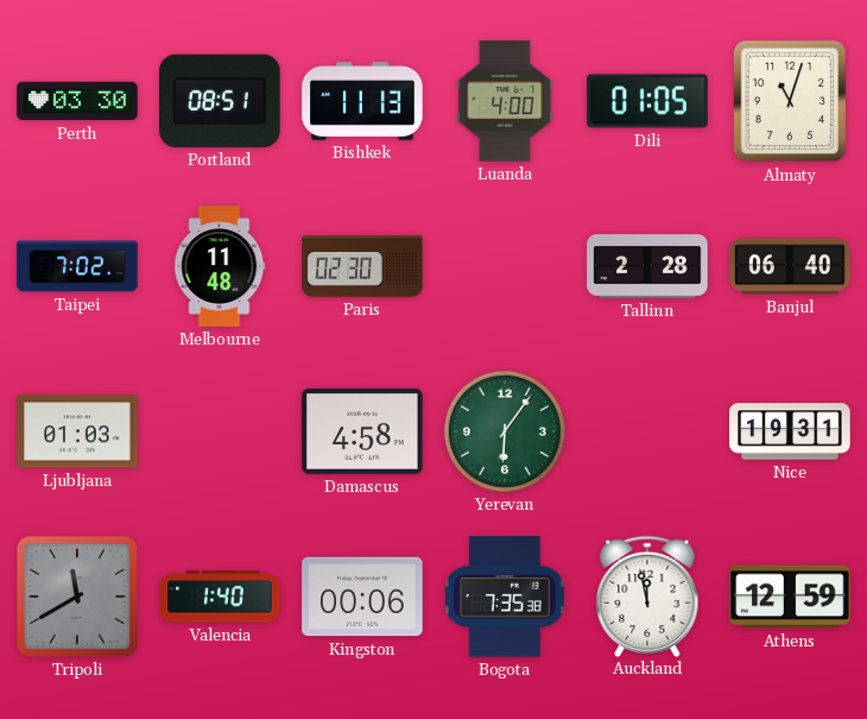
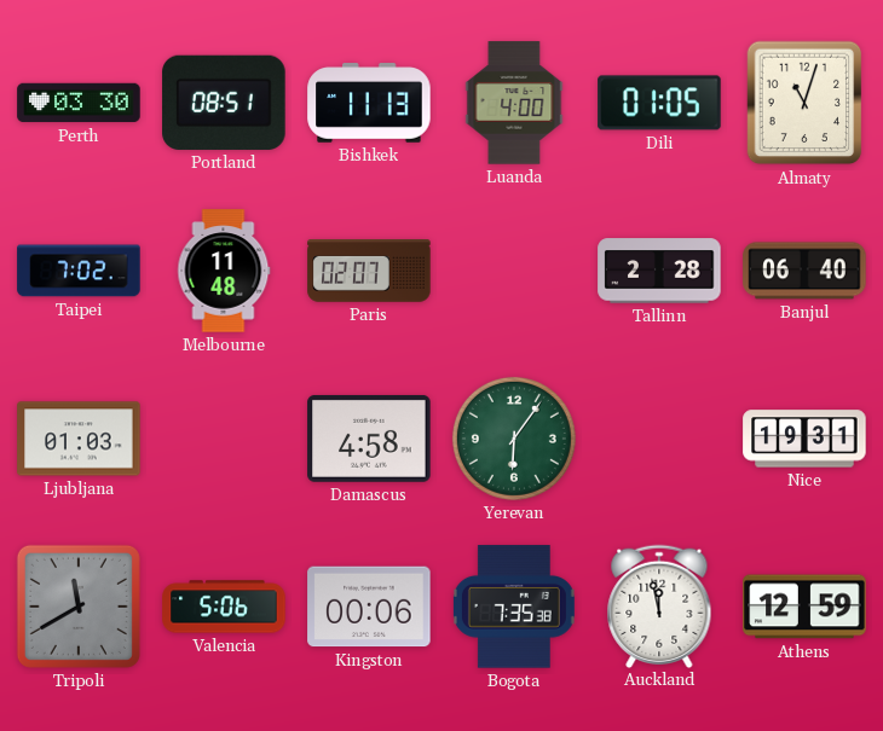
Paris: 02:30 -> 02:07 (369, 271)
Valencia: 1:40 -> 5:06 (224, 607)
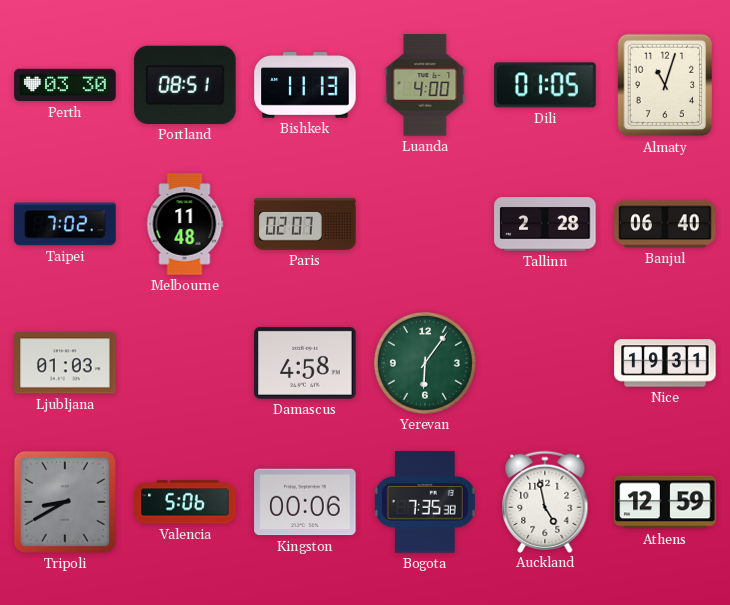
Tripoli: 11:40 -> 8:40 (65, 502)
Auckland: 11:58 -> 4:58 (545, 501)
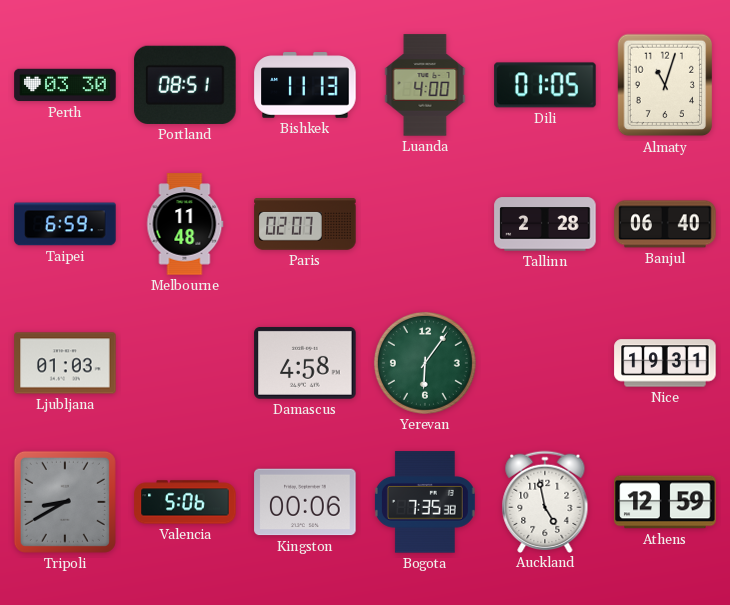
Taipei: 7:02 -> 6:59 (65, 224)
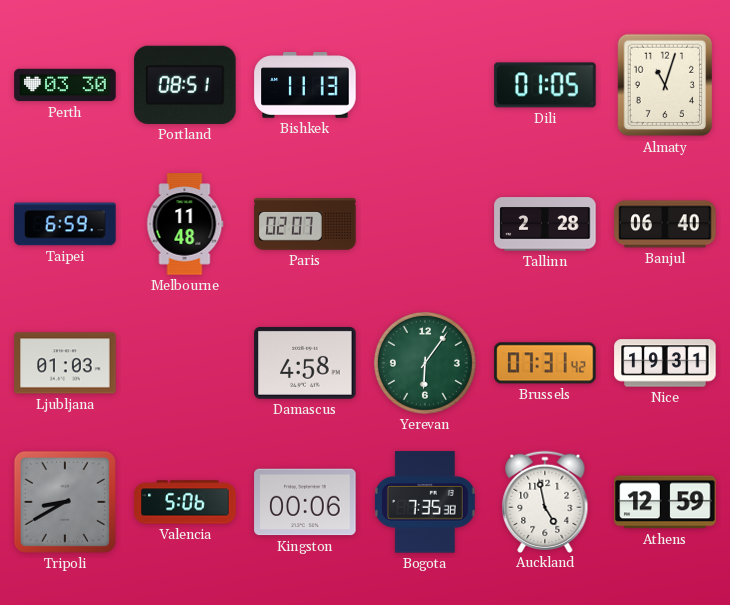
Luanda: 4:00 -> none (425, 85)
Brussels: none -> 07:31 (545, 363)
